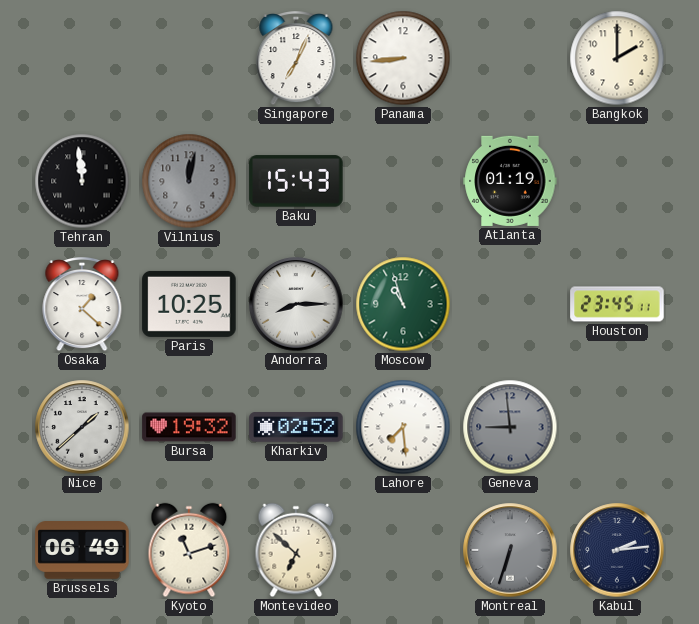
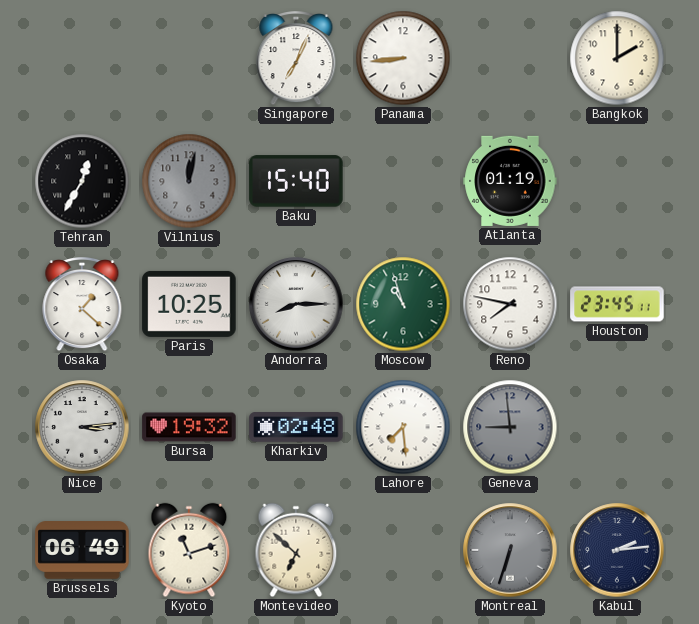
Tehran: 11:59 -> 12:35 (82, 181)
Baku: 15:43 -> 15:40 (296, 181)
Reno: none -> 7:47 (510, 304)
Nice: 1:38 -> 3:14 (82, 427)
Kharkiv: 02:52 -> 02:48 (296, 427)
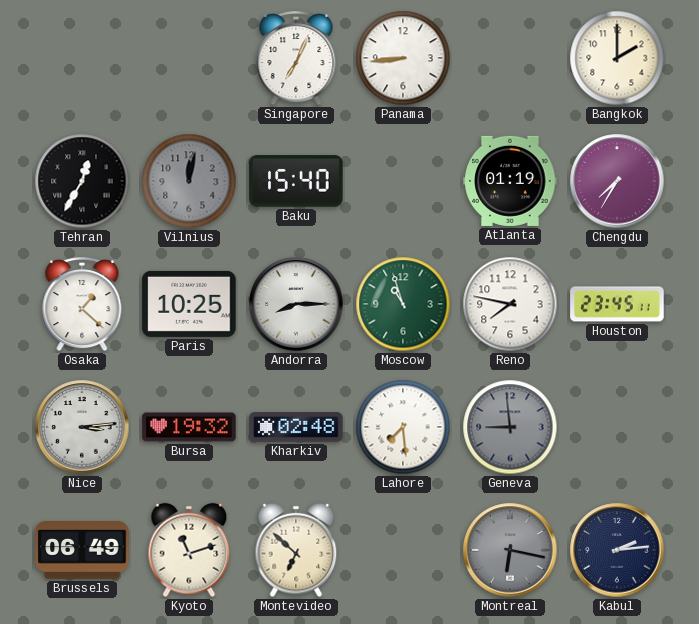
Chengdu: none -> 7:35 (617, 181)
Montreal: 6:33 -> 6:17 (510, 550)
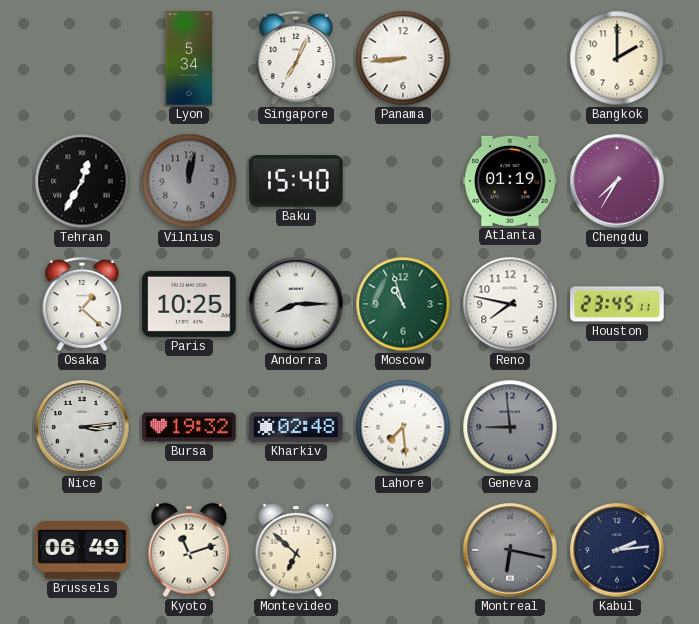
Lyon: none -> 5:34 (189, 58)
